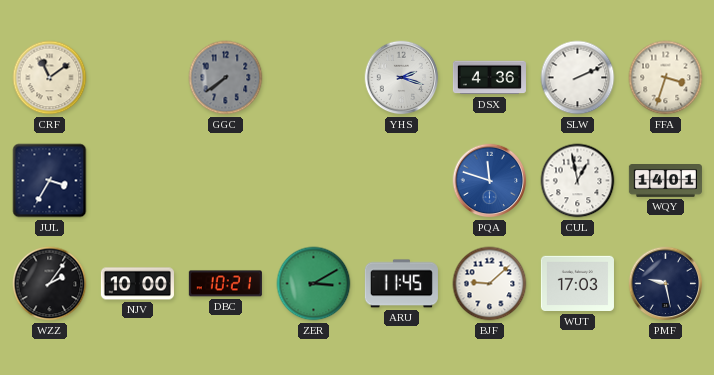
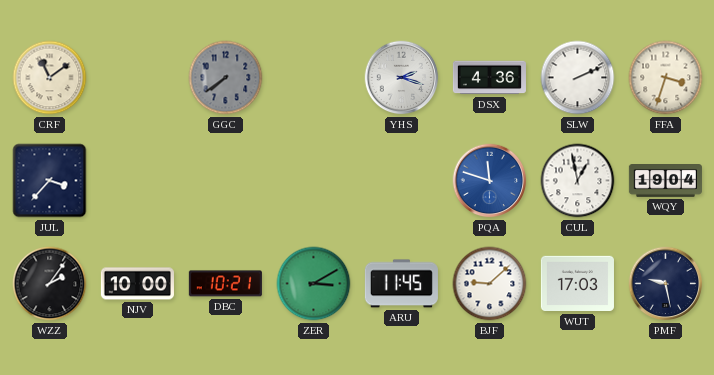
JUL: 3:35 -> 3:37 (50, 181)
WQY: 14:01 -> 19:04 (665, 181)
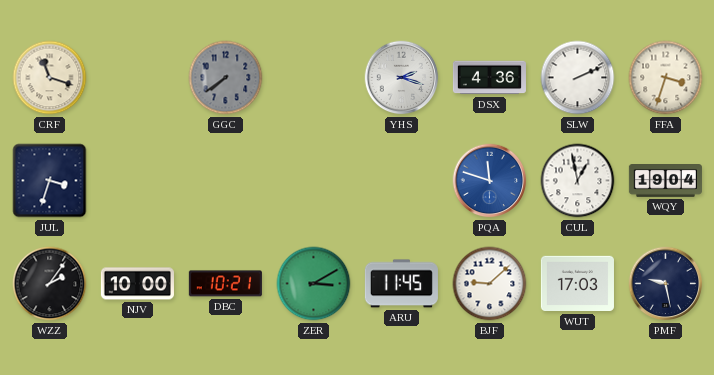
CRF: 11:09 -> 11:18 (50, 78)
JUL: 3:37 -> 3:33 (50, 181)
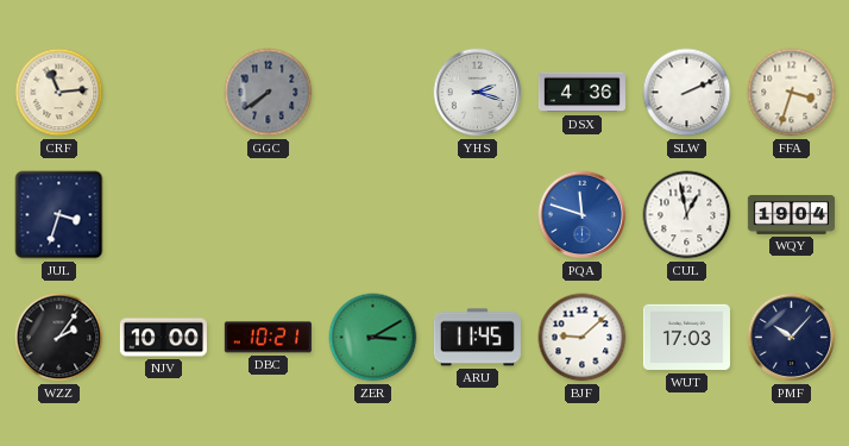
CRF: 11:18 -> 11:14 (59, 93)
PMF: 9:28 -> 10:07 (792, 338)
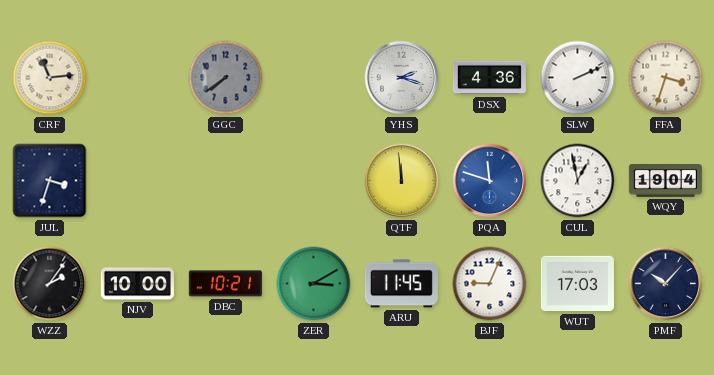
QTF: none -> 11:59 (402, 181)
BJF: 9:08 -> 9:04 (490, 284)
